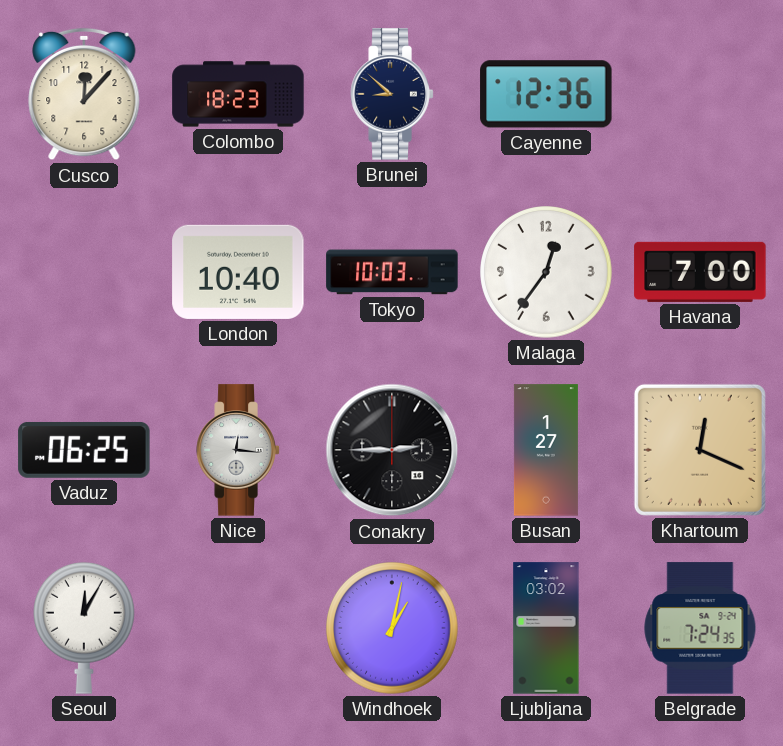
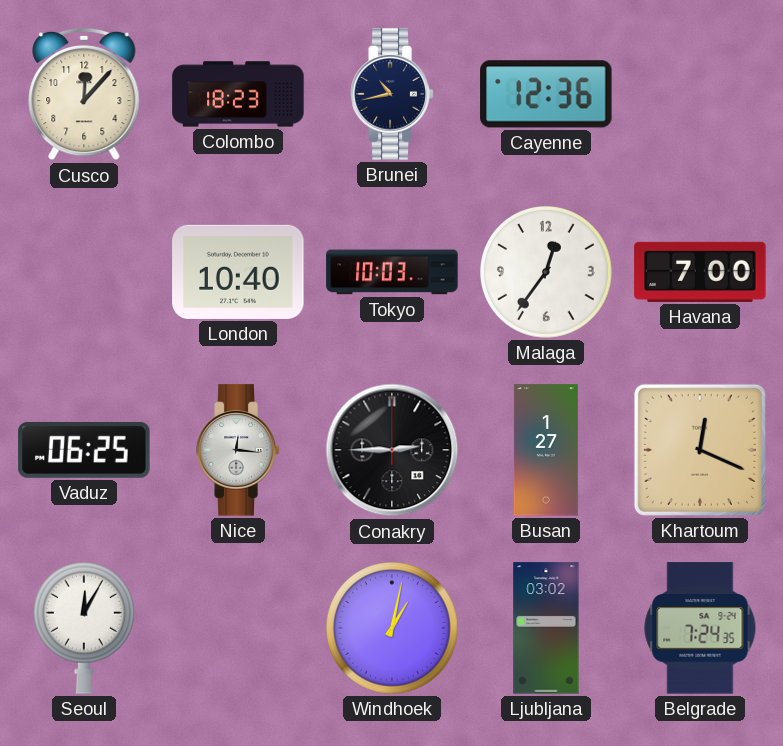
Brunei: 8:52 -> 10:43 (392, 94)
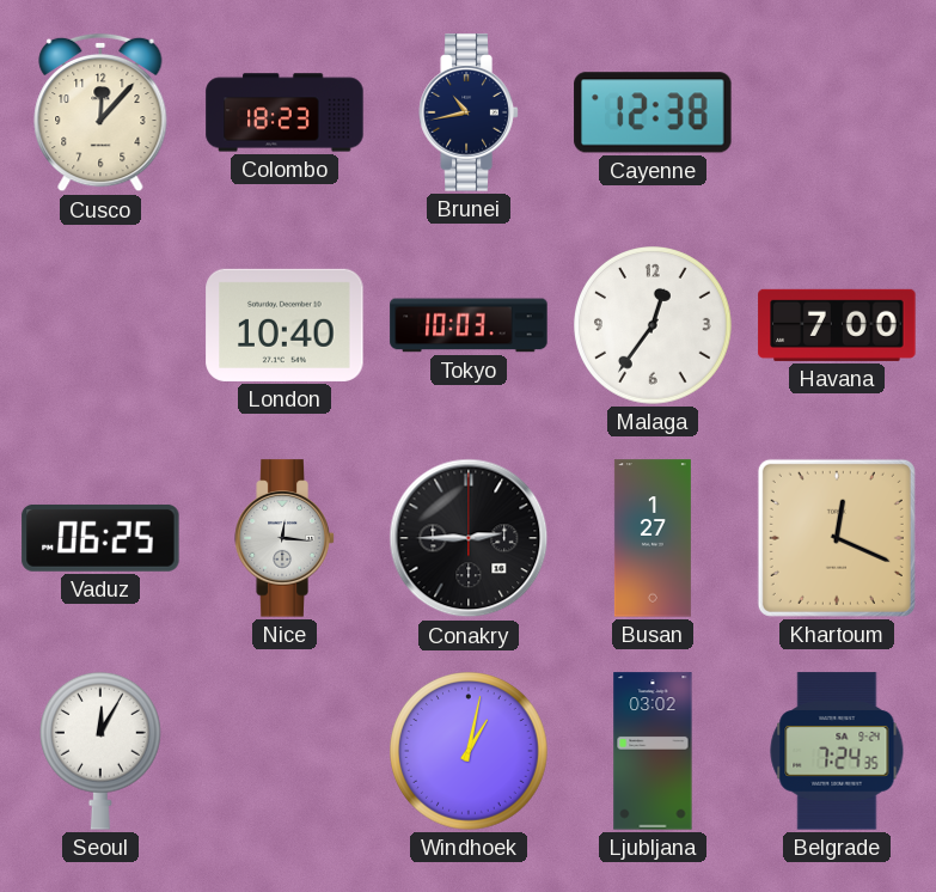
Cayenne: 12:36 -> 12:38 (653, 112)
